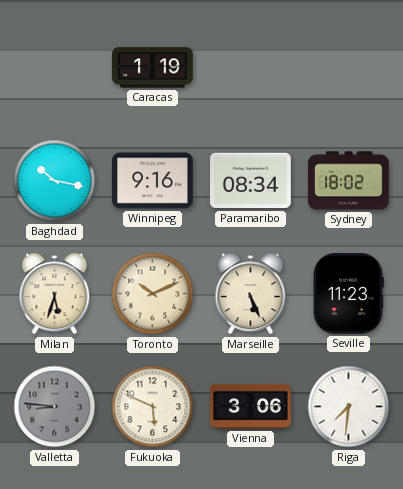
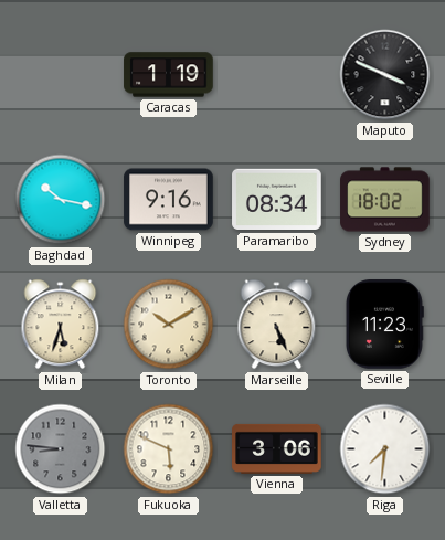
Maputo: none -> 3:49 (385, 75)
Toronto: 10:11 -> 10:10 (169, 325)
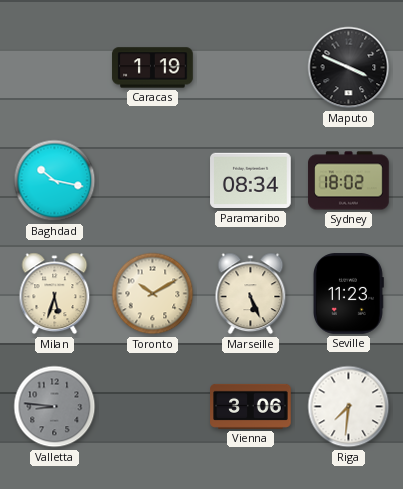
Winnipeg: 9:16 -> none (169, 200)
Fukuoka: 5:49 -> none (169, 449)
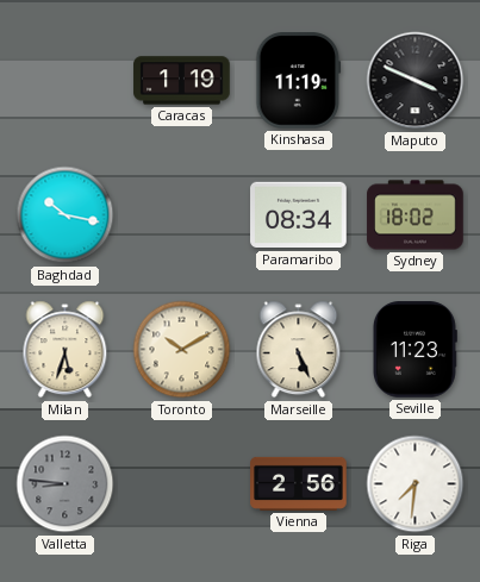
Kinshasa: none -> 11:19 (299, 81)
Vienna: 3:06 -> 2:56 (299, 483)
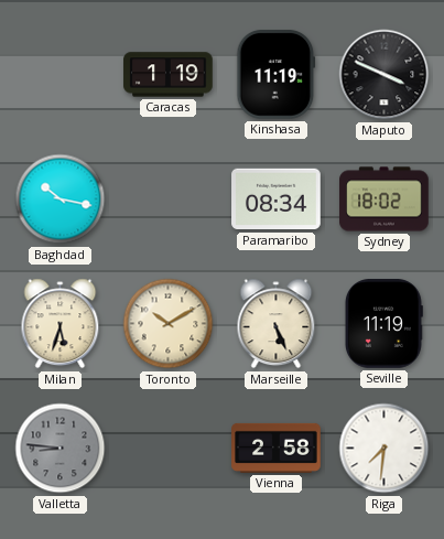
Seville: 11:23 -> 11:19 (383, 324)
Vienna: 2:56 -> 2:58 (277, 448)
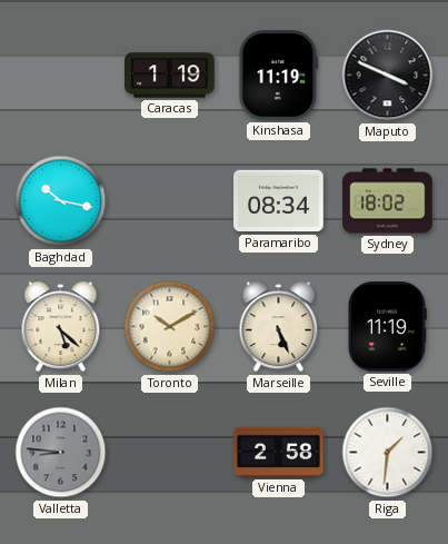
Milan: 5:33 -> 5:22 (61, 327)
Riga: 7:31 -> 1:31 (388, 453)
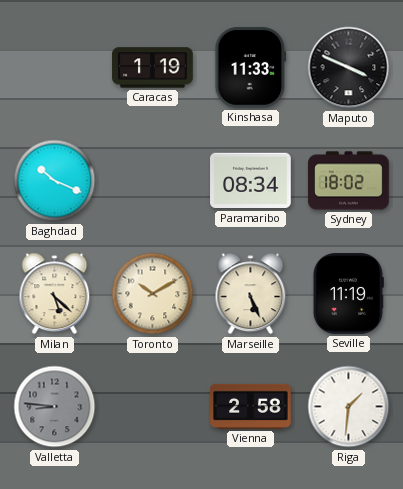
Kinshasa: 11:19 -> 11:33 (251, 68)
Baghdad: 10:17 -> 10:19 (55, 181)
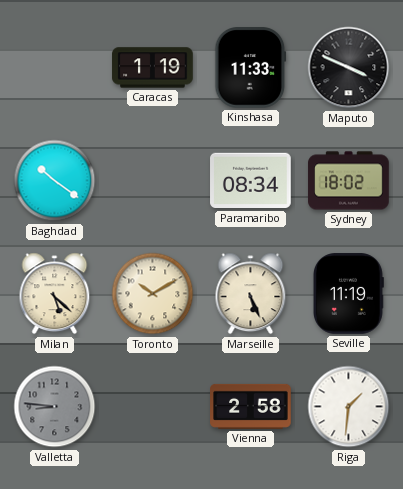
Baghdad: 10:19 -> 10:21 (55, 181)
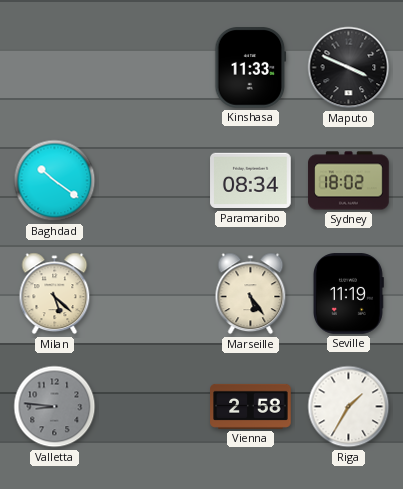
Caracas: 1:19 -> none (153, 68)
Toronto: 10:10 -> none (153, 294)
Marseille: 5:26 -> 5:24 (251, 294)
Riga: 1:31 -> 1:35 (349, 407)
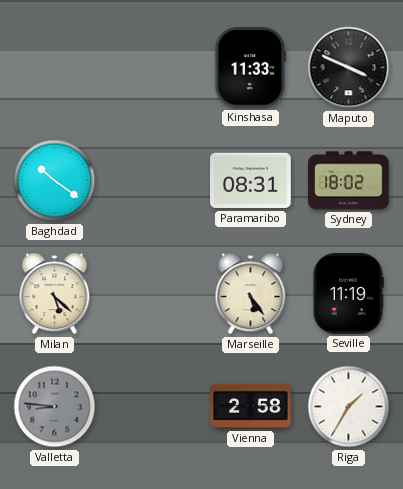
Paramaribo: 08:34 -> 08:31 (251, 181)
